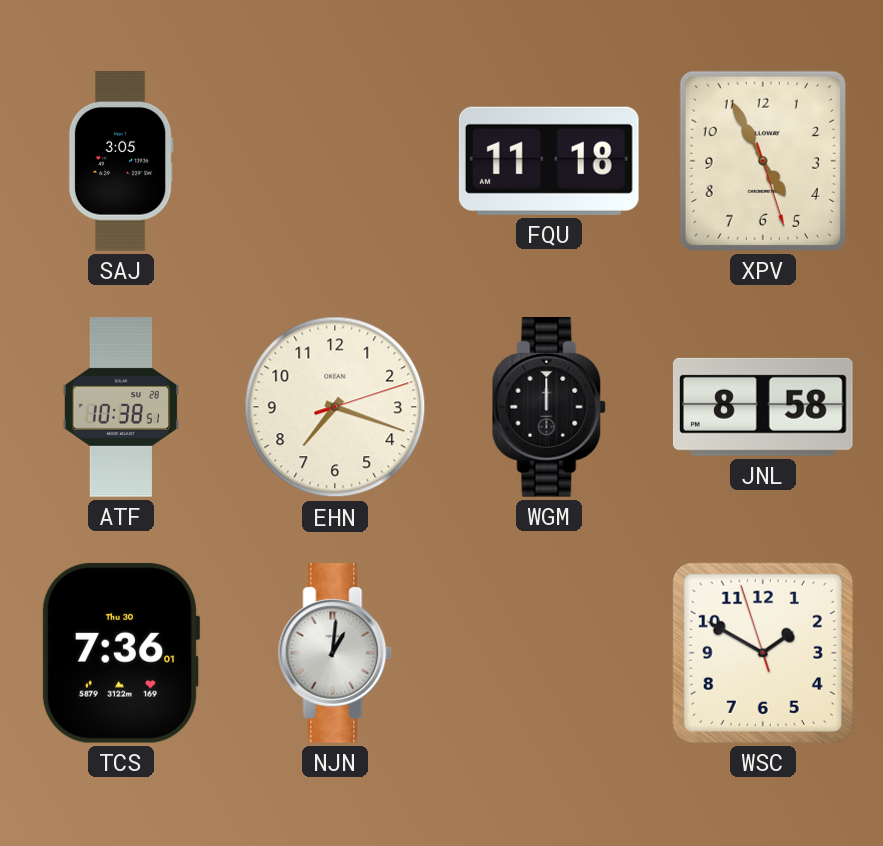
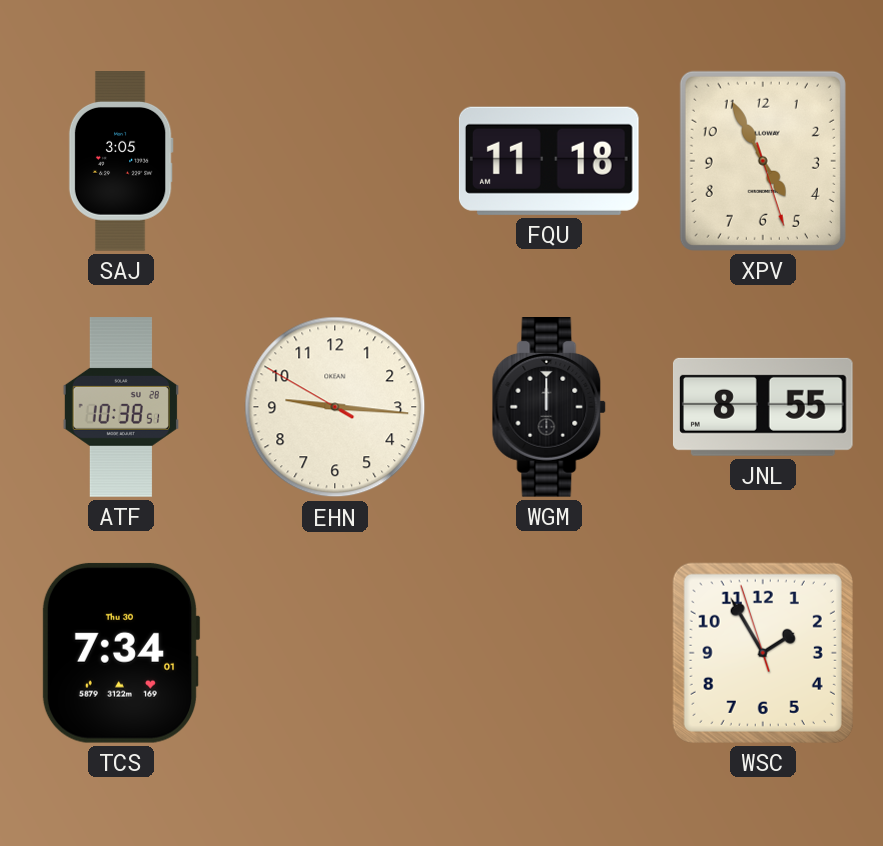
EHN: 7:18 -> 9:15 (335, 407)
JNL: 8:58 -> 8:55 (763, 407)
TCS: 7:36 -> 7:34 (121, 653)
NJN: 1:01 -> none (335, 654)
WSC: 1:49 -> 1:54 (763, 653)
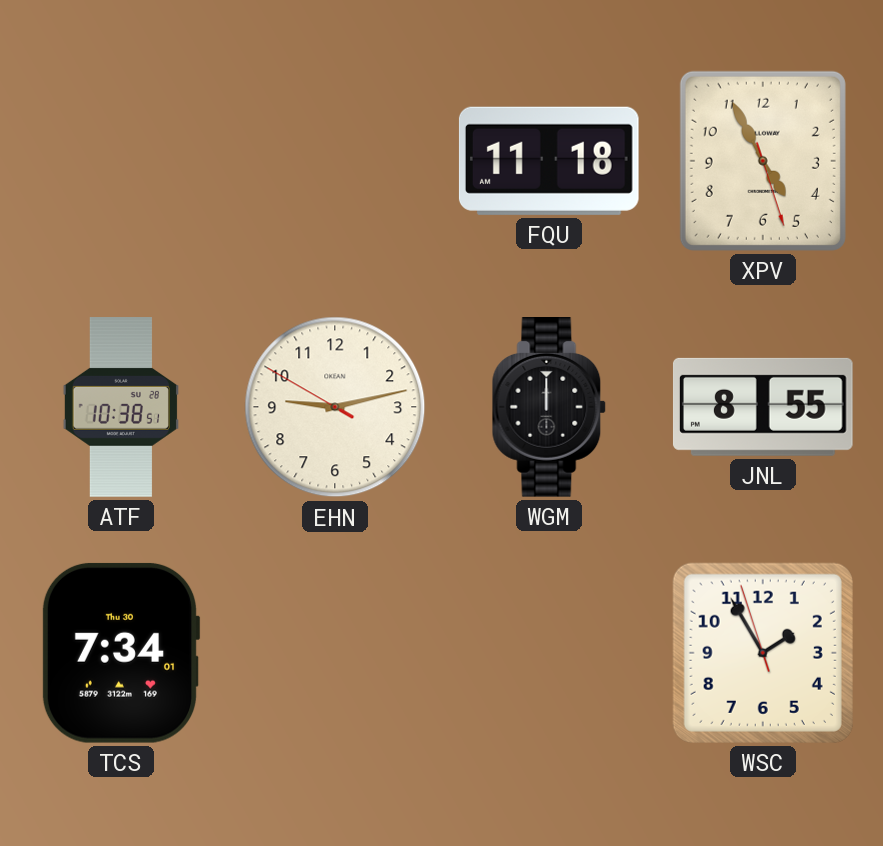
SAJ: 3:05 -> none (121, 161)
EHN: 9:15 -> 9:12 (335, 407)
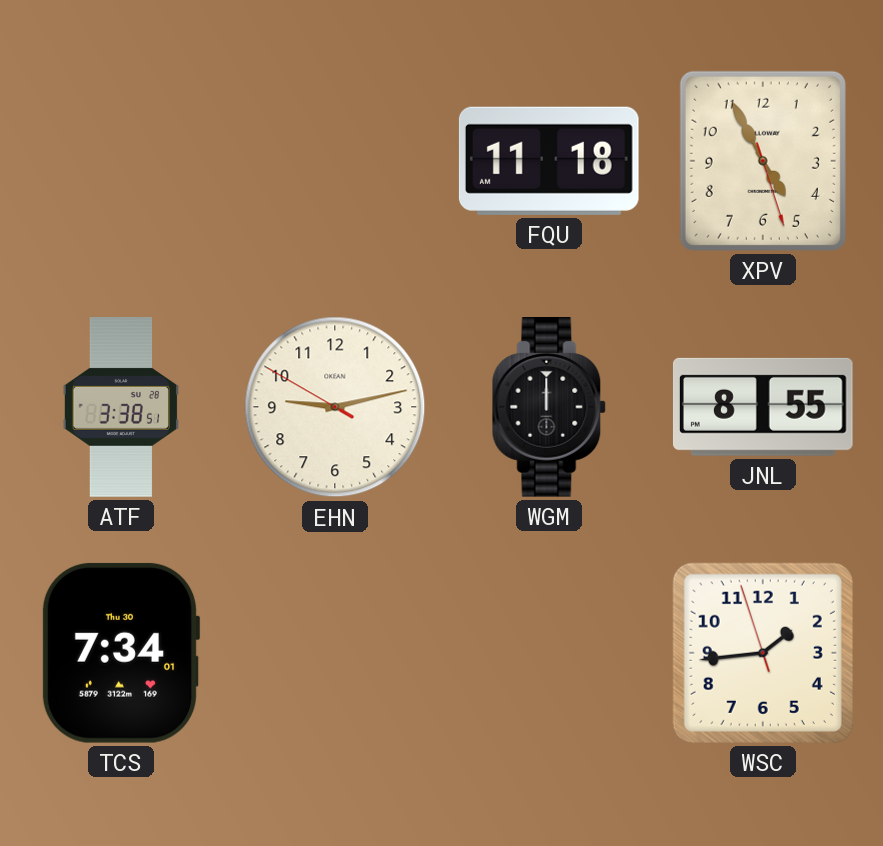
ATF: 10:38 -> 3:38 (120, 407)
WSC: 1:54 -> 1:43 (763, 653)
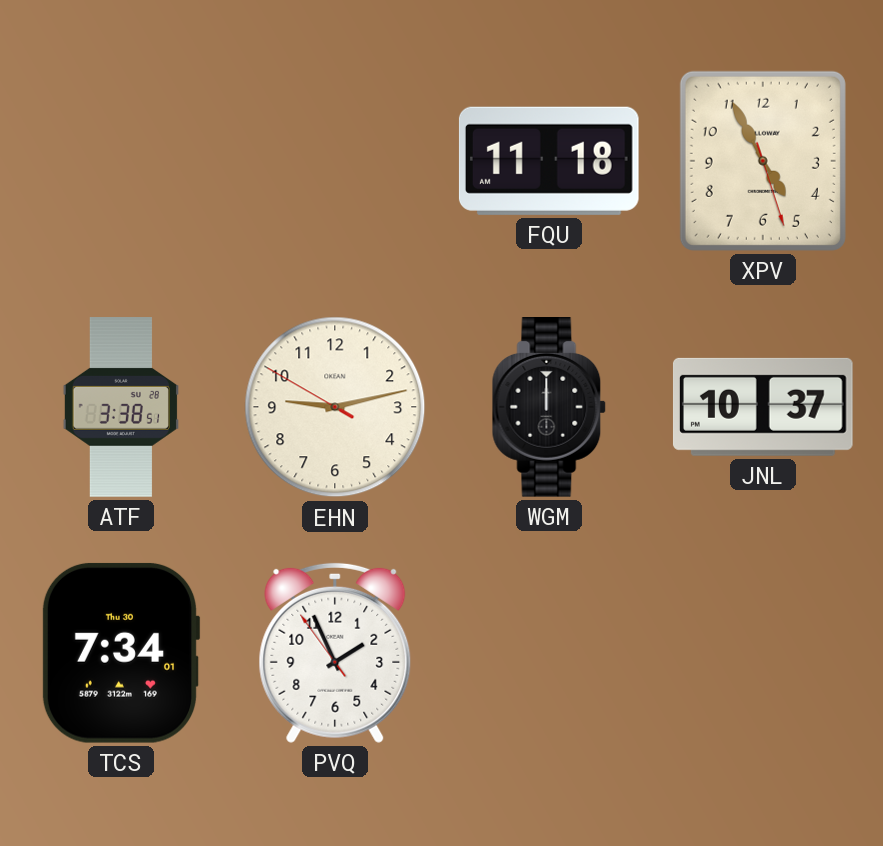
JNL: 8:55 -> 10:37 (763, 407)
PVQ: none -> 1:55 (335, 653)
WSC: 1:43 -> none (763, 653)
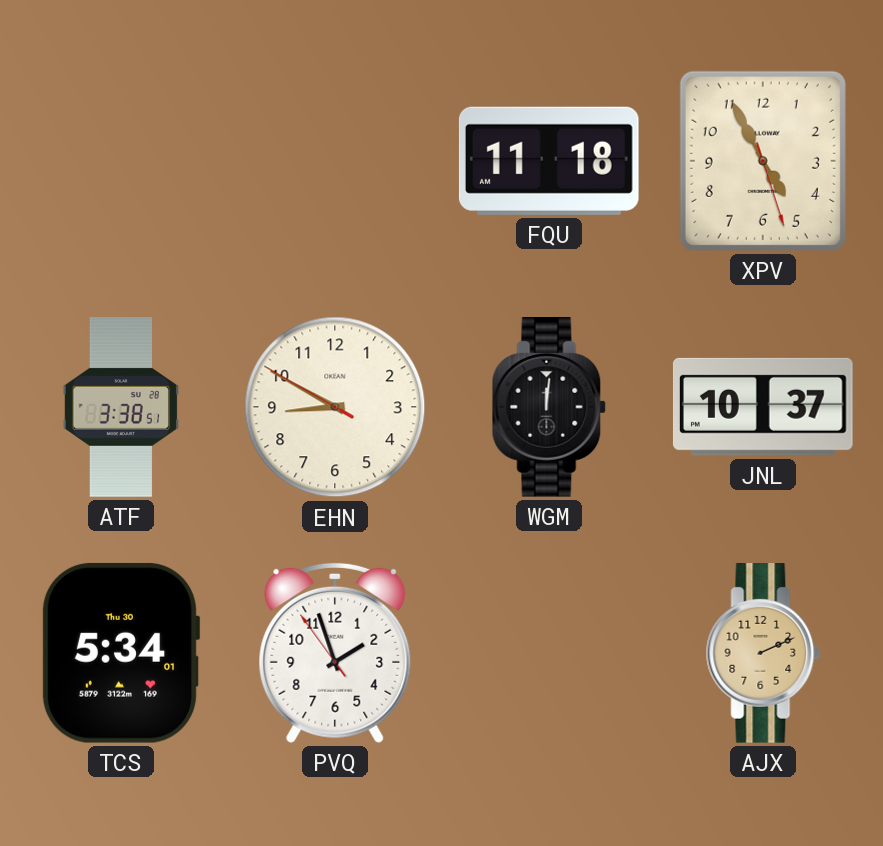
EHN: 9:12 -> 8:49 (335, 407)
WGM: 12:00 -> 12:01 (549, 408)
TCS: 7:34 -> 5:34 (121, 653)
PVQ: 1:55 -> 1:56 (335, 653)
AJX: none -> 2:11 (763, 654)
